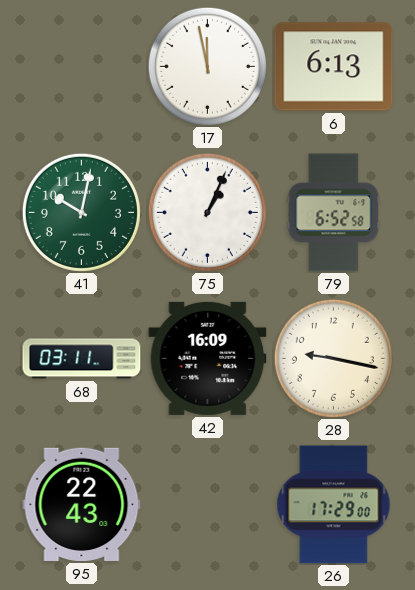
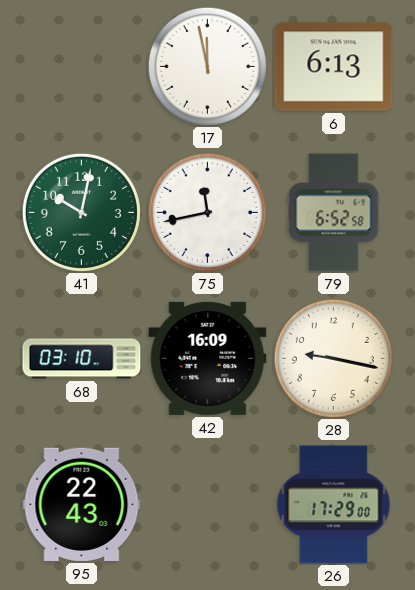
75: 1:04 -> 11:43 (207, 212)
68: 03:11 -> 03:10 (82, 359)
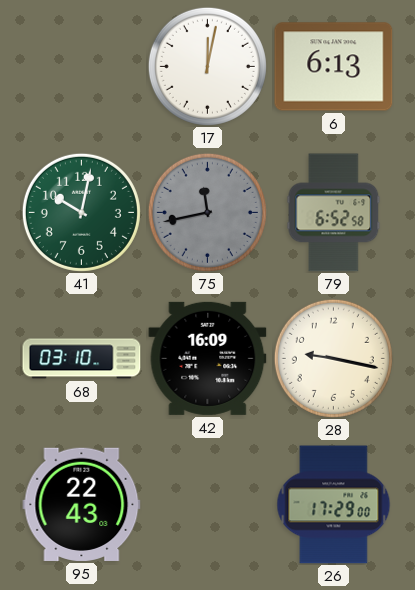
17: 11:58 -> 12:02 (207, 66)
75 dial: white -> grey (207, 212)
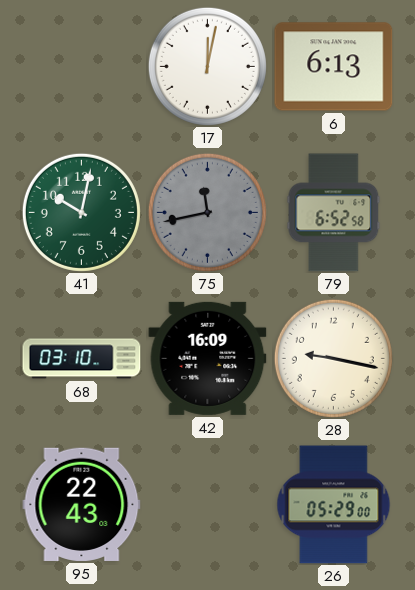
26: 17:29 -> 05:29 (334, 505)
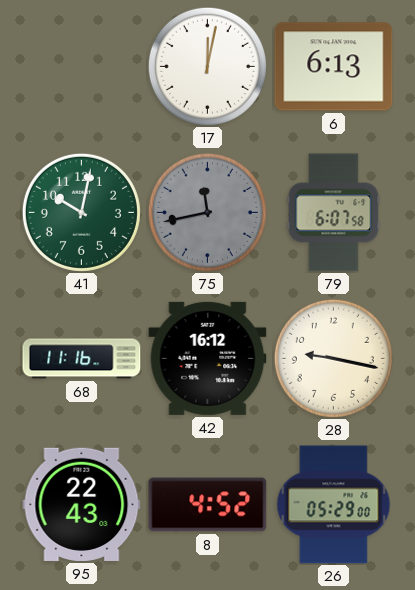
79: 6:52 -> 6:07 (334, 213)
68: 03:10 -> 11:16 (82, 359)
42: 16:09 -> 16:12 (208, 358)
8: none -> 4:52 (208, 505)
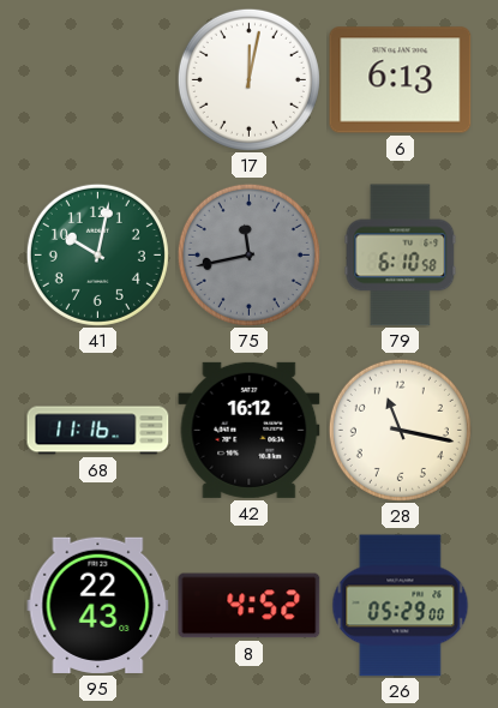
79: 6:07 -> 6:10 (401, 256)
28: 9:17 -> 11:17 (400, 430)
